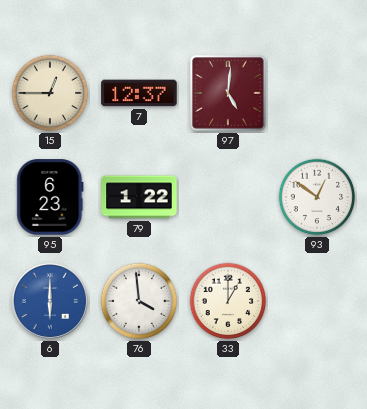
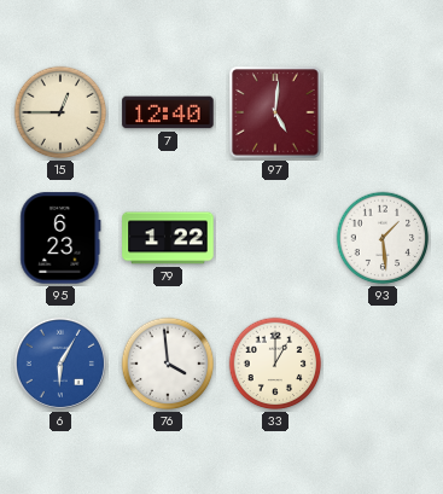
7: 12:37 -> 12:40 (168, 112)
93: 12:51 -> 1:29 (383, 238)
6: 6:00 -> 6:05 (60, 364)
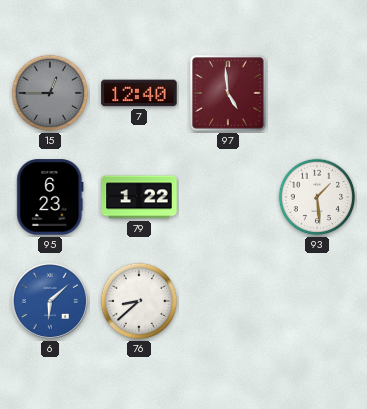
15 dial: cream -> grey (50, 93)
97: 5:01 -> 4:59 (228, 93)
6: 6:05 -> 6:08 (50, 301)
76: 3:59 -> 8:38 (139, 301)
33: 1:00 -> none (275, 364)
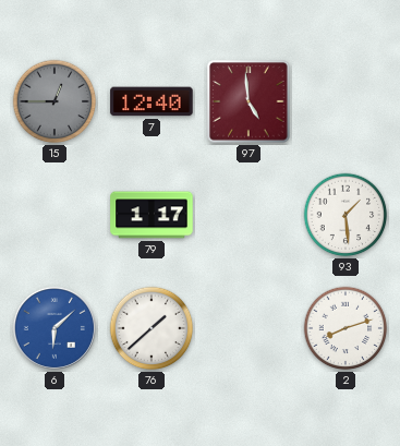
95: 6:23 -> none (50, 197)
79: 1:22 -> 1:17 (151, 215)
76: 8:38 -> 1:38 (151, 328)
2: none -> 8:12 (346, 328)
